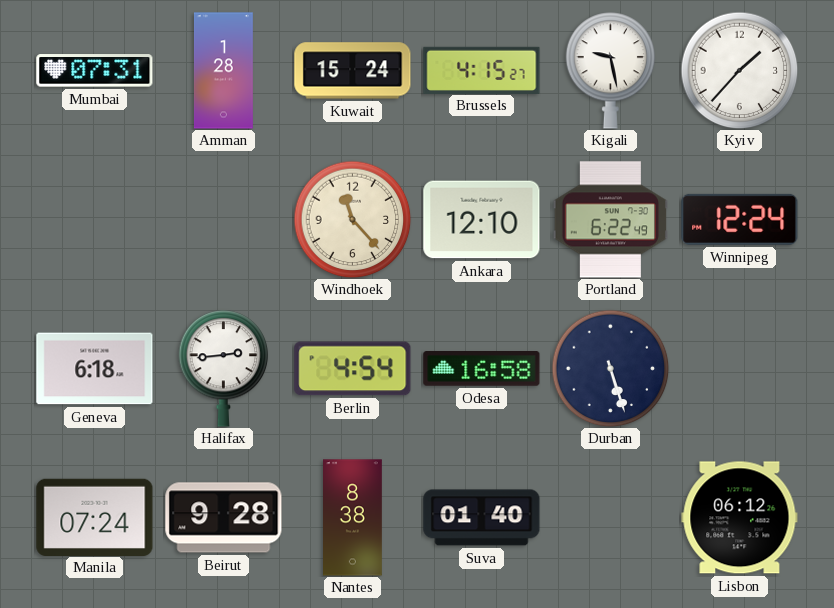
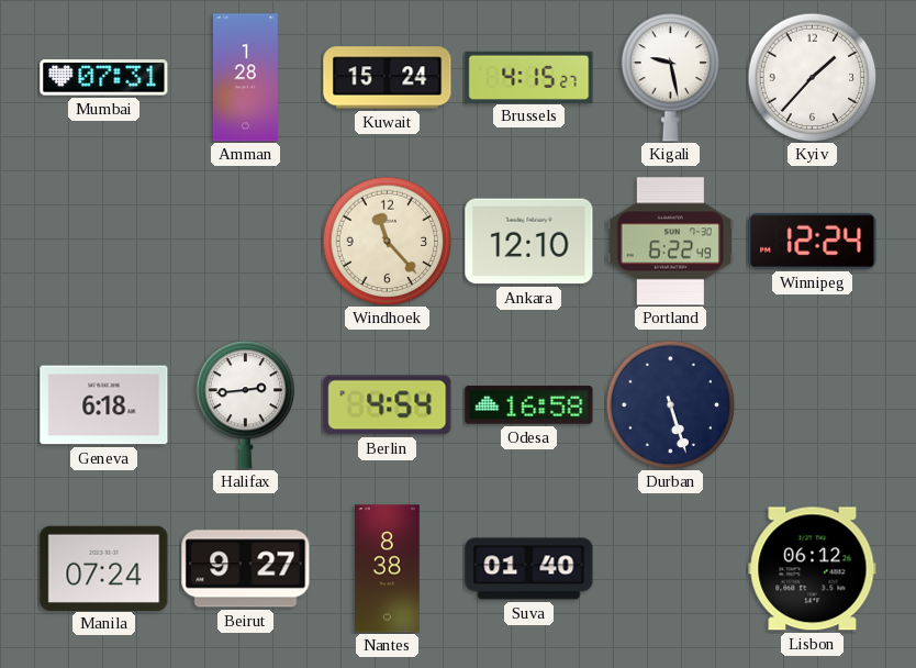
Beirut: 9:28 -> 9:27 (246, 569)
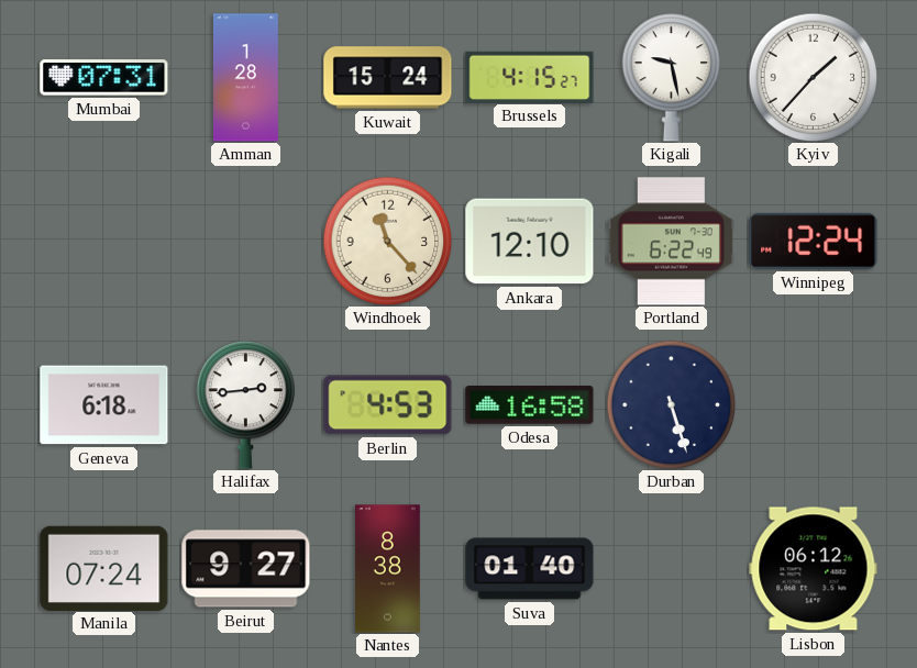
Berlin: 4:54 -> 4:53 (388, 405)
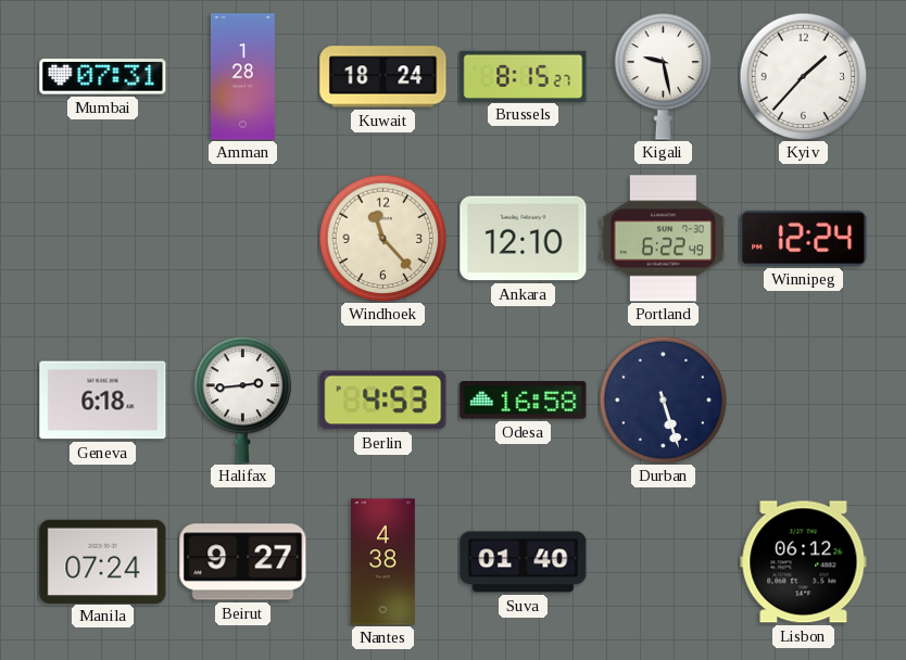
Kuwait: 15:24 -> 18:24 (383, 77)
Brussels: 4:15 -> 8:15 (524, 76)
Nantes: 8:38 -> 4:38 (383, 562)
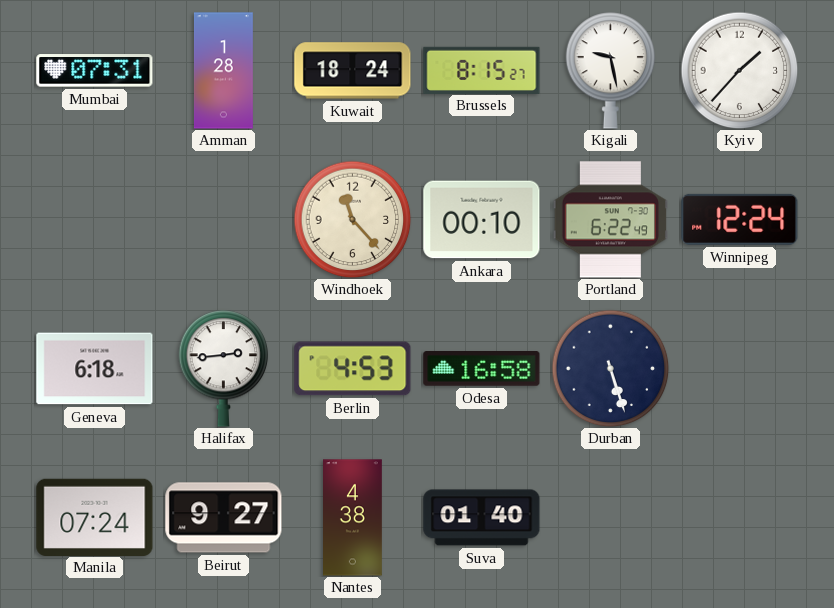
Ankara: 12:10 -> 00:10 (482, 220)
Lisbon: 06:12 -> none (804, 562)
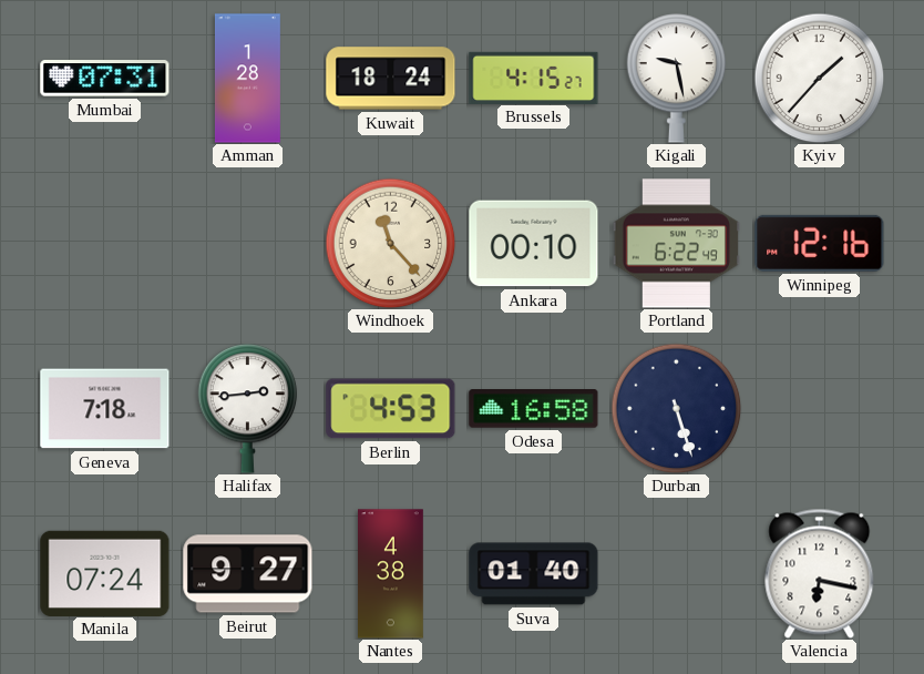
Brussels: 8:15 -> 4:15 (534, 78)
Winnipeg: 12:24 -> 12:16 (820, 243)
Geneva: 6:18 -> 7:18 (105, 409)
Valencia: none -> 6:17 (820, 573)
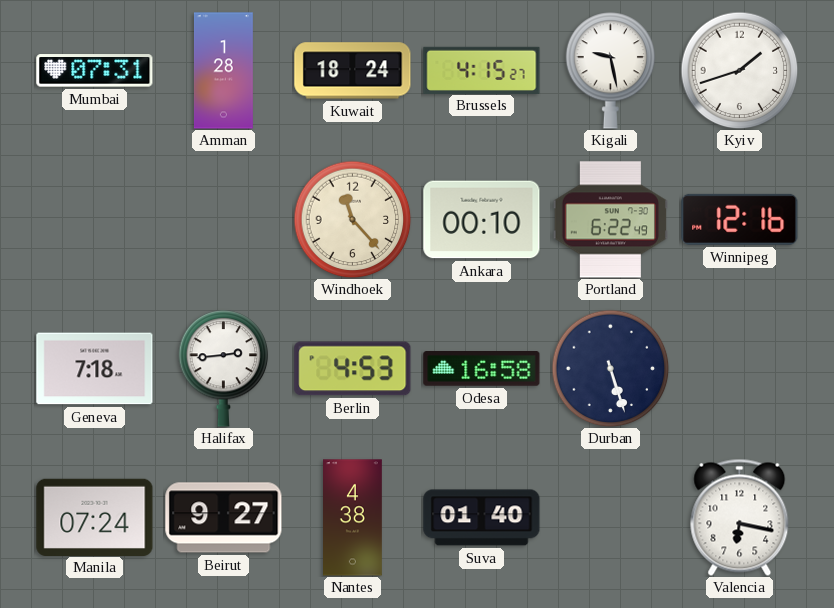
Kyiv: 1:37 -> 1:42 (739, 70)
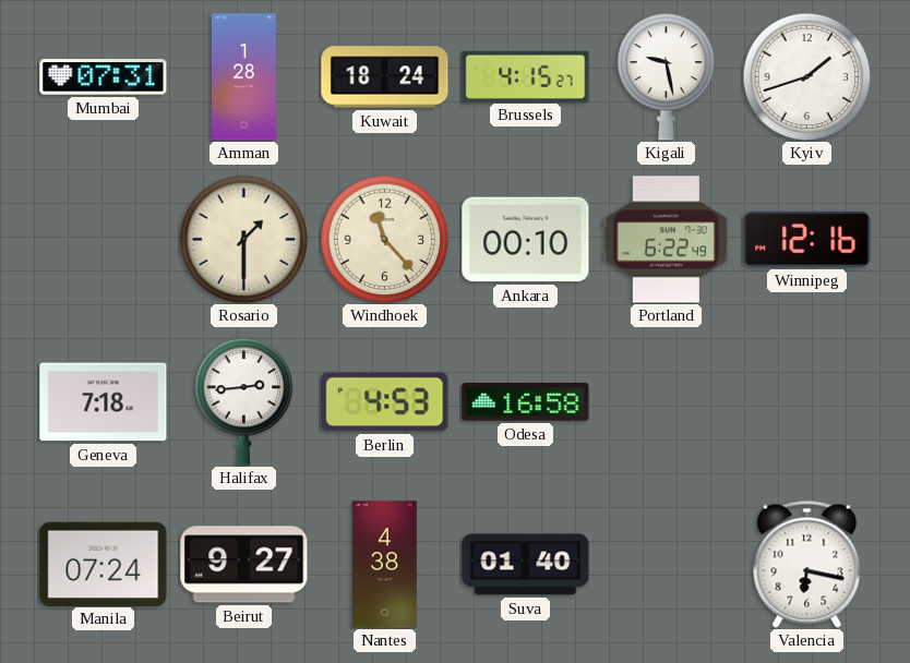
Rosario: none -> 1:30 (243, 239)
Durban: 5:27 -> none (610, 368)
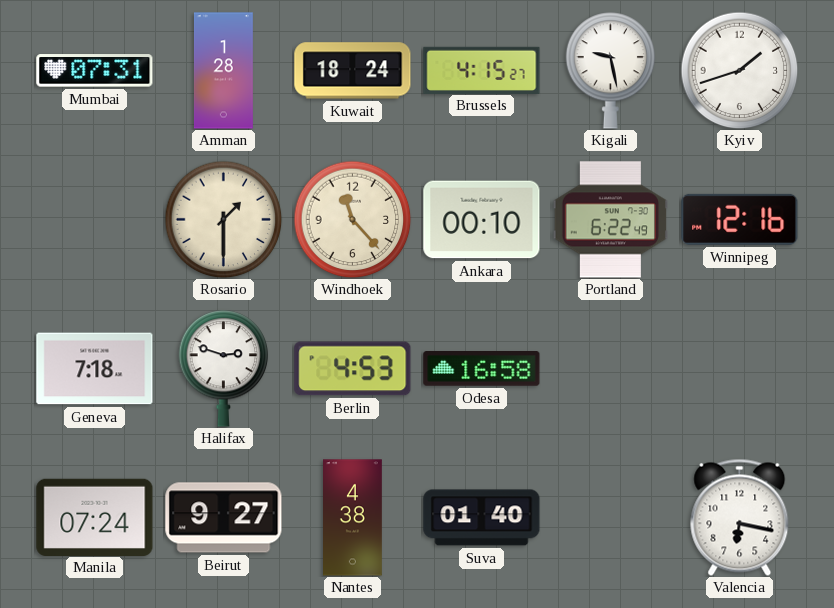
Halifax: 2:44 -> 2:48 (224, 369)
